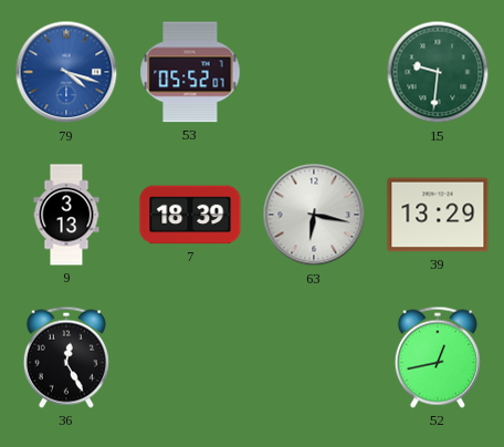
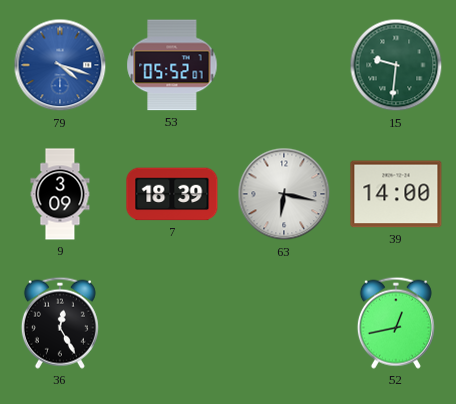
9: 3:13 -> 3:09 (60, 194)
39: 13:29 -> 14:00 (396, 194)
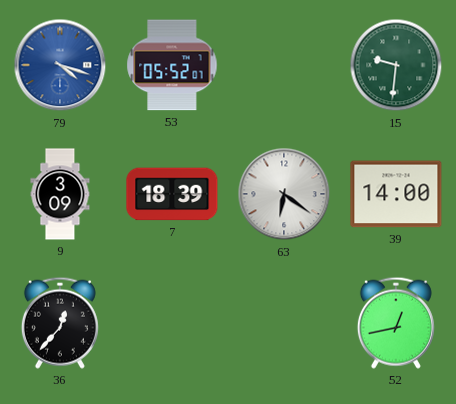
63: 6:17 -> 6:21 (284, 194)
36: 12:25 -> 12:37 (60, 323)
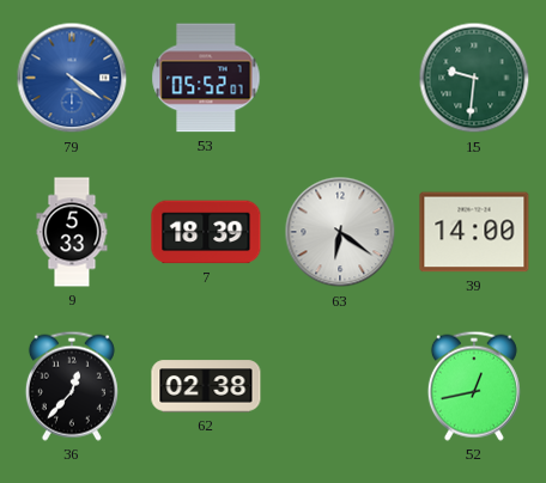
79: 4:18 -> 4:21 (72, 78)
9: 3:09 -> 5:33 (72, 232)
62: none -> 02:38 (206, 386)
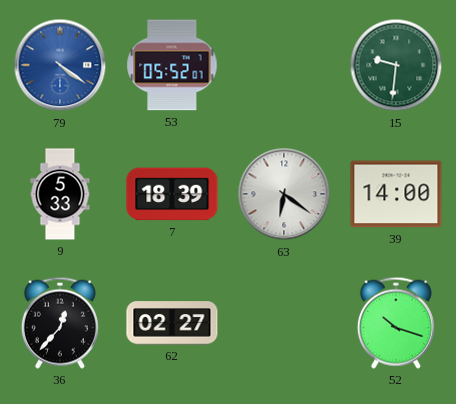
62: 02:38 -> 02:27 (172, 323)
52: 12:43 -> 10:18 (396, 323)
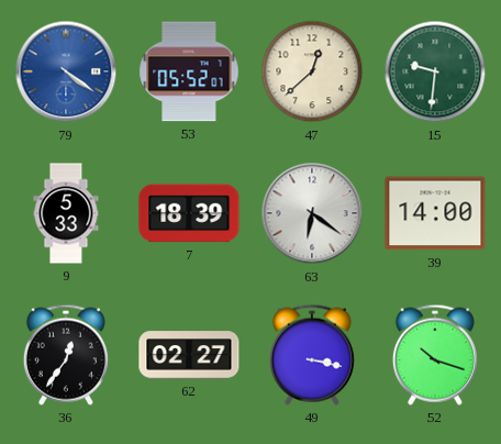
47: none -> 12:38 (312, 71)
36: 12:37 -> 12:36 (66, 355)
49: none -> 3:17 (312, 355)
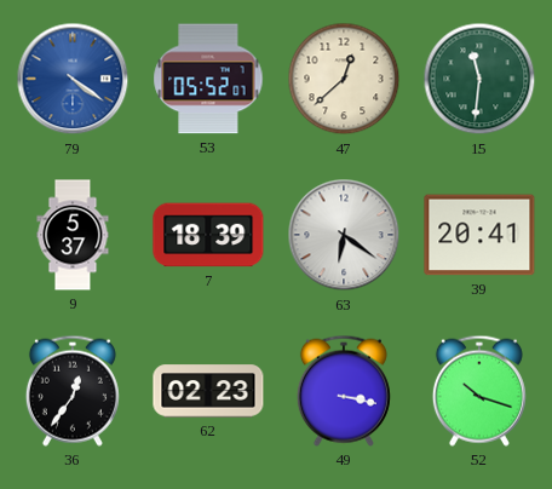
15: 9:31 -> 11:31 (479, 79)
9: 5:33 -> 5:37 (73, 235)
39: 14:00 -> 20:41 (479, 235)
62: 02:27 -> 02:23 (208, 391)
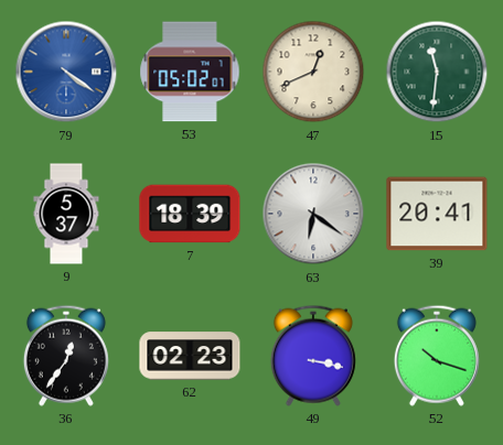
53: 05:52 -> 05:02 (190, 72)
47: 12:38 -> 12:41 (313, 72)
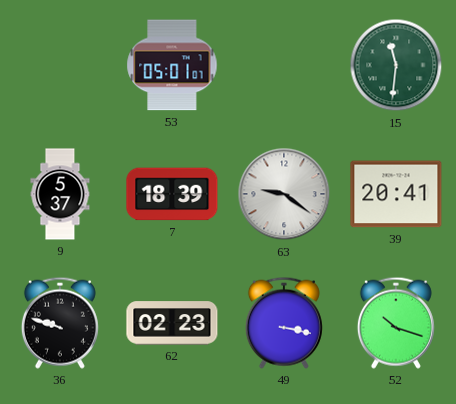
79: 4:21 -> none (66, 72)
53: 05:02 -> 05:01 (172, 65)
47: 12:41 -> none (313, 72)
63: 6:21 -> 9:21 (284, 194)
36: 12:36 -> 9:48 (60, 323)
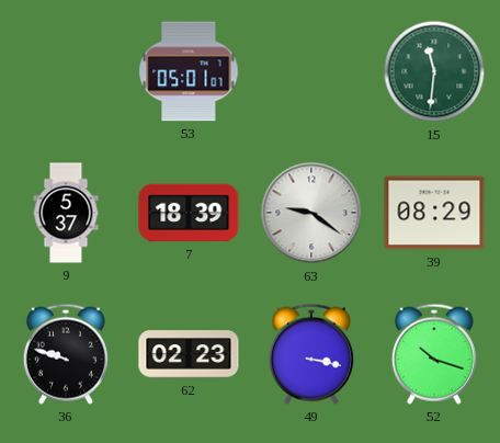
39: 20:41 -> 08:29 (434, 213)
